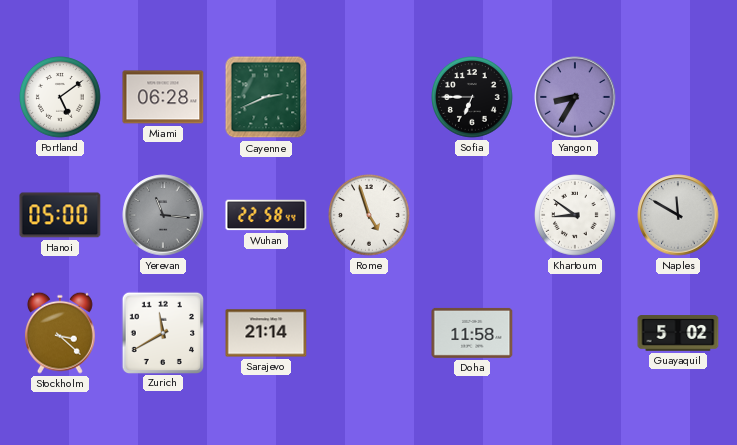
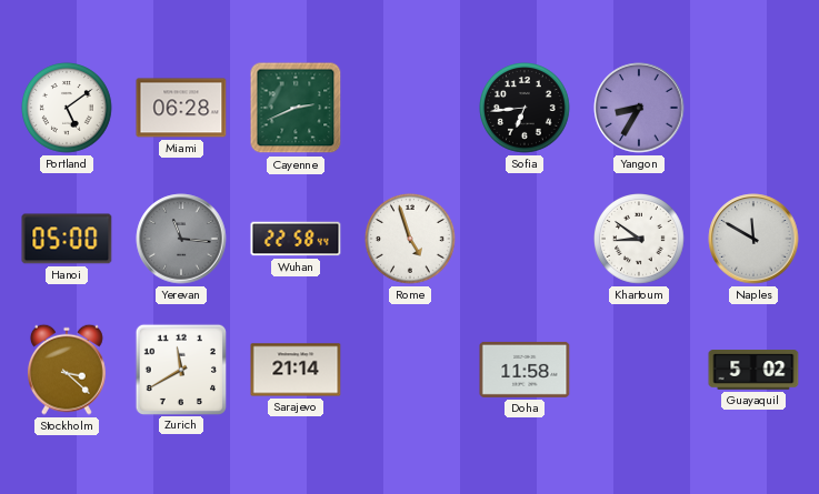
Sofia: 6:45 -> 6:44 (526, 109)
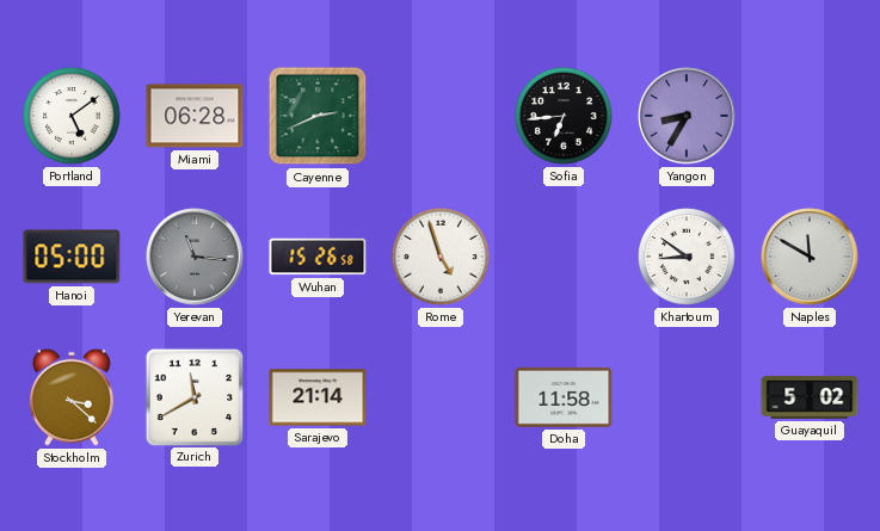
Wuhan: 22:58 -> 15:26 (318, 257)
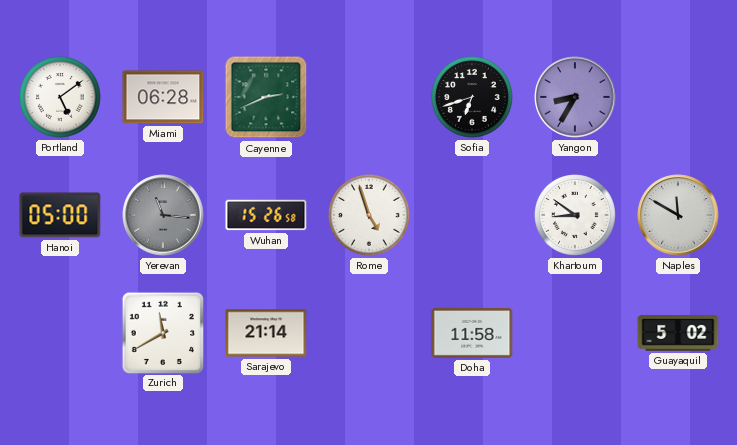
Sofia: 6:44 -> 6:42 (473, 98)
Stockholm: 3:22 -> none (72, 397)
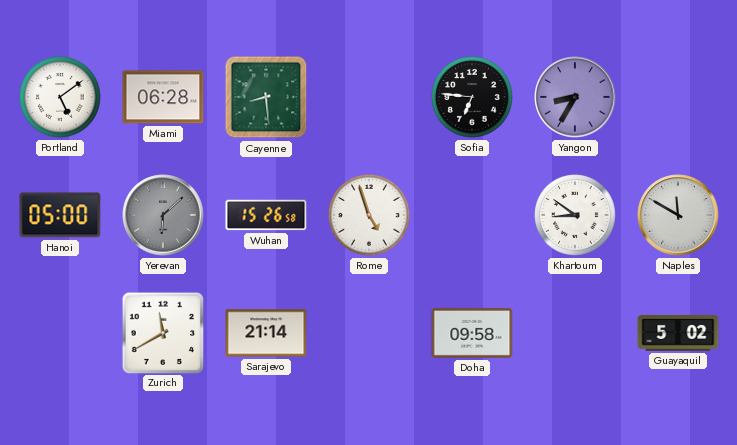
Cayenne: 2:41 -> 8:29 (266, 97)
Sofia: 6:42 -> 6:46 (473, 98)
Yerevan: 11:16 -> 6:08 (163, 215)
Doha: 11:58 -> 09:58 (472, 333)
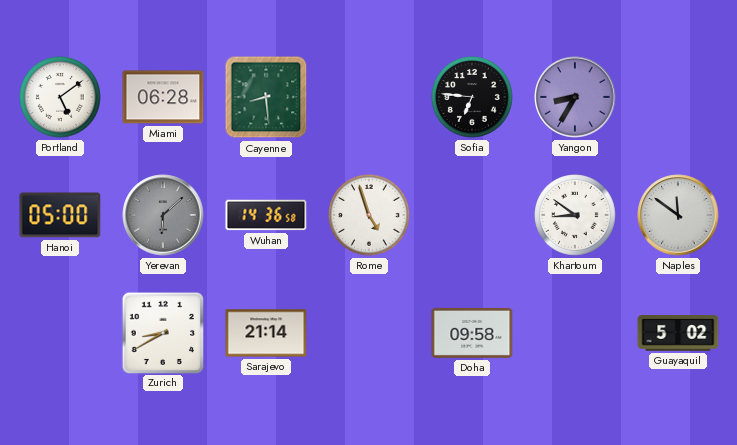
Wuhan: 15:26 -> 14:36 (266, 215)
Naples: 11:50 -> 11:51 (678, 215)
Zurich: 11:40 -> 8:40 (162, 332)
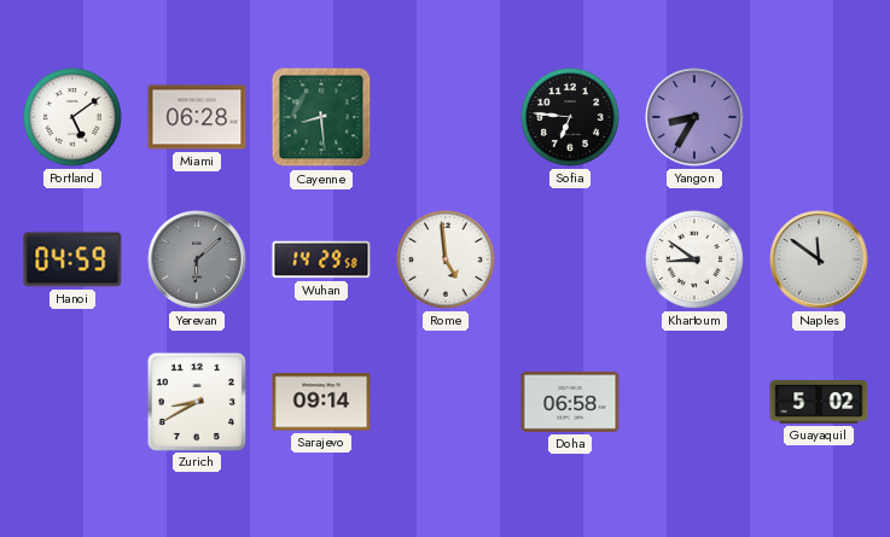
Hanoi: 05:00 -> 04:59 (72, 259)
Wuhan: 14:36 -> 14:29 (321, 259)
Rome: 4:57 -> 4:59 (447, 261)
Sarajevo: 21:14 -> 09:14 (321, 402)
Doha: 09:58 -> 06:58 (570, 402)
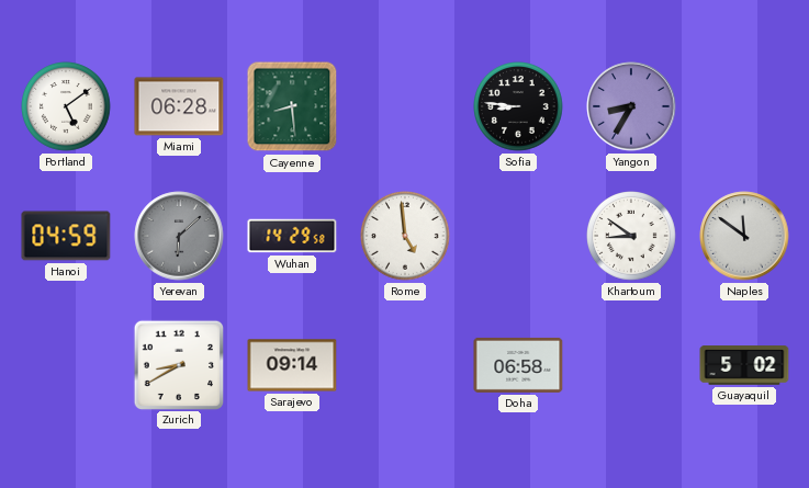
Sofia: 6:46 -> 8:46 (519, 107)
